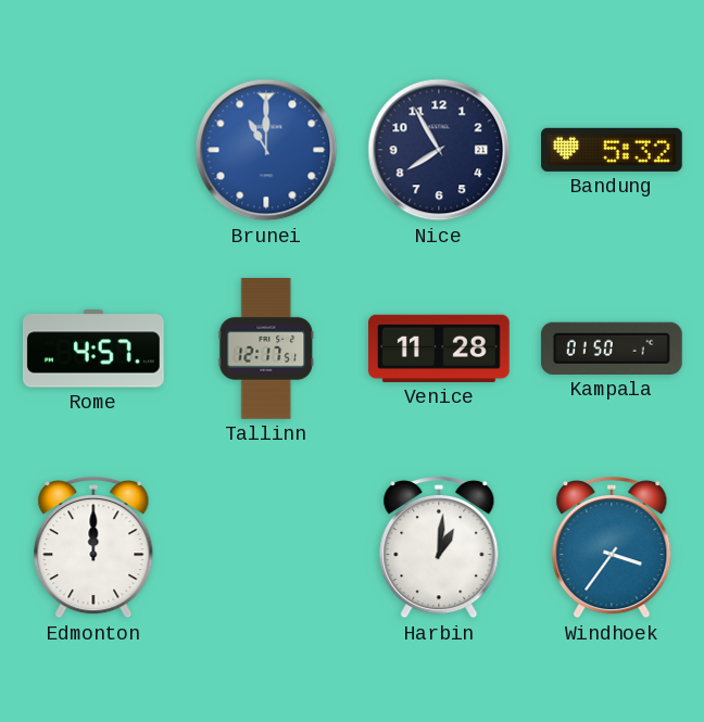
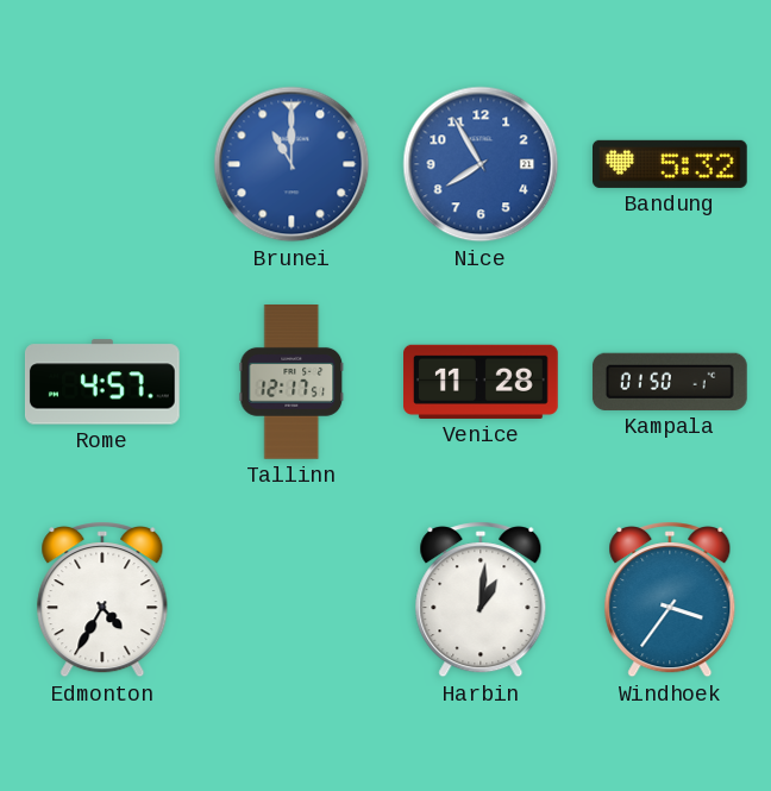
Nice dial: navy -> blue (481, 164)
Edmonton: 12:00 -> 4:35 (102, 599)
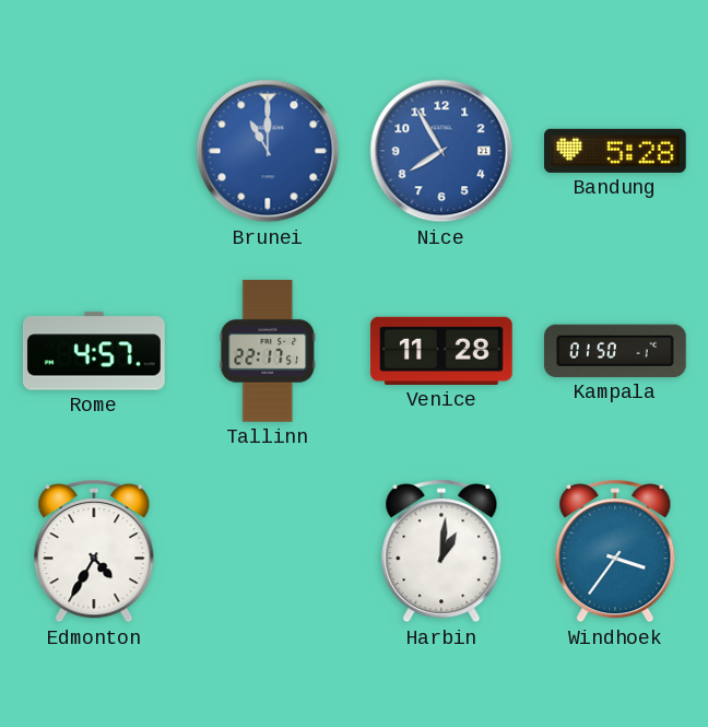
Bandung: 5:32 -> 5:28 (616, 151)
Tallinn: 12:17 -> 22:17 (268, 351)
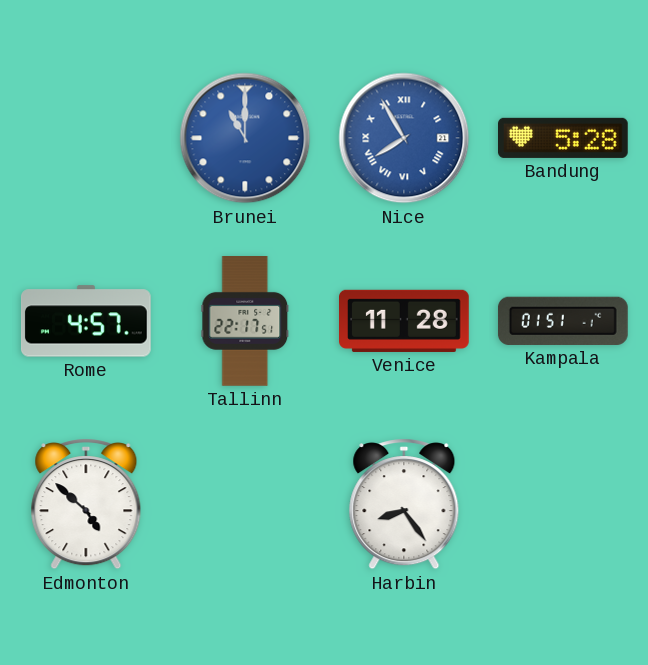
Nice numerals: Arabic -> Roman (404, 138)
Kampala: 01:50 -> 01:51 (563, 321)
Edmonton: 4:35 -> 4:52 (86, 504)
Harbin: 1:01 -> 8:24 (404, 504)
Windhoek: 3:36 -> none (615, 551)
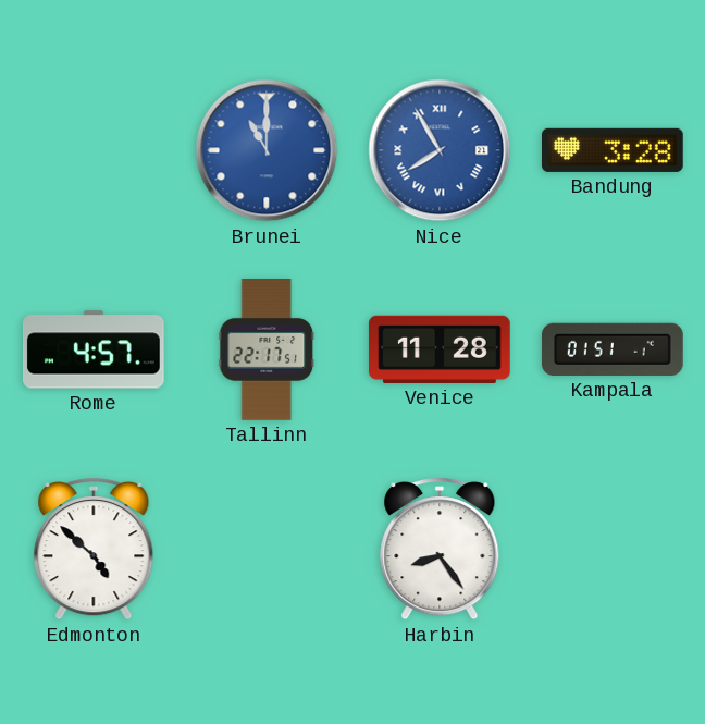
Bandung: 5:28 -> 3:28 (614, 150)
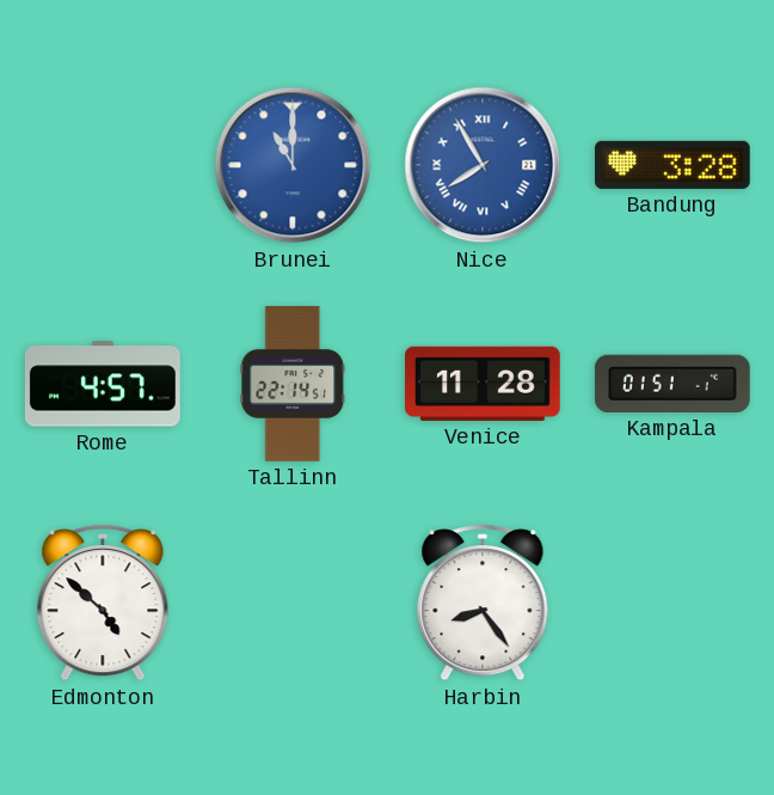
Tallinn: 22:17 -> 22:14 (293, 384)
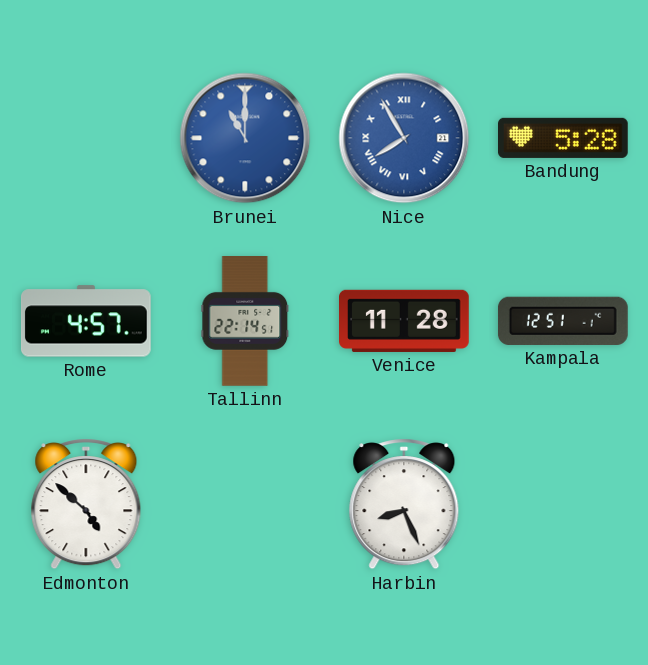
Bandung: 3:28 -> 5:28 (564, 138)
Kampala: 01:51 -> 12:51 (563, 321)
Harbin: 8:24 -> 8:26 (404, 504)
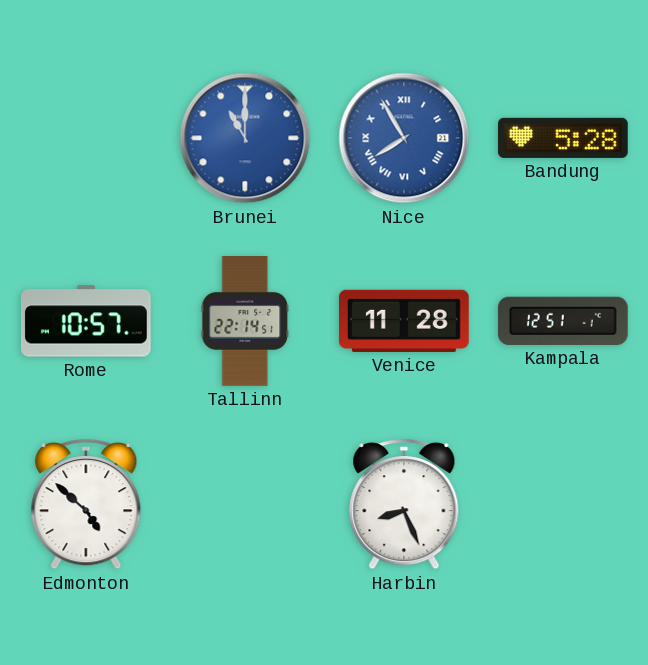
Rome: 4:57 -> 10:57 (86, 321)
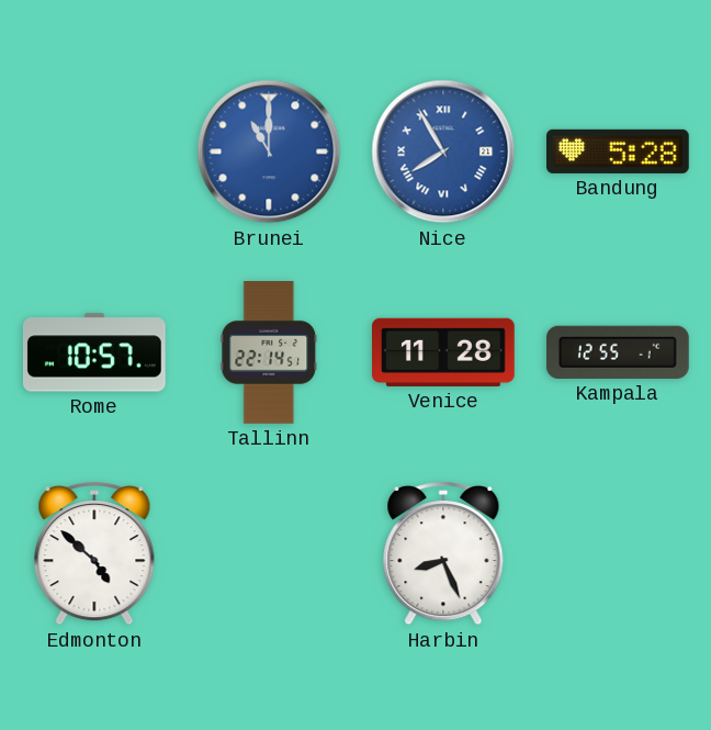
Kampala: 12:51 -> 12:55 (618, 352)
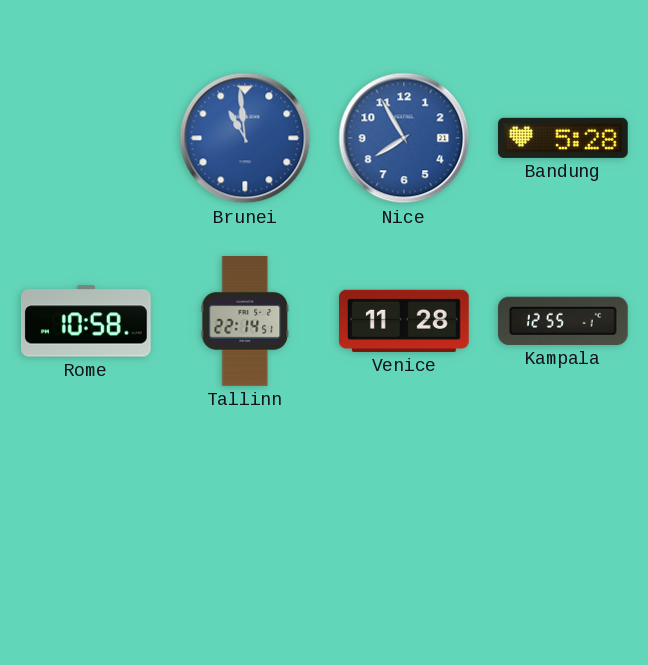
Brunei: 11:00 -> 10:59 (245, 138)
Nice numerals: Roman -> Arabic (404, 138)
Rome: 10:57 -> 10:58 (86, 321)
Edmonton: 4:52 -> none (94, 553)
Harbin: 8:26 -> none (443, 553)
